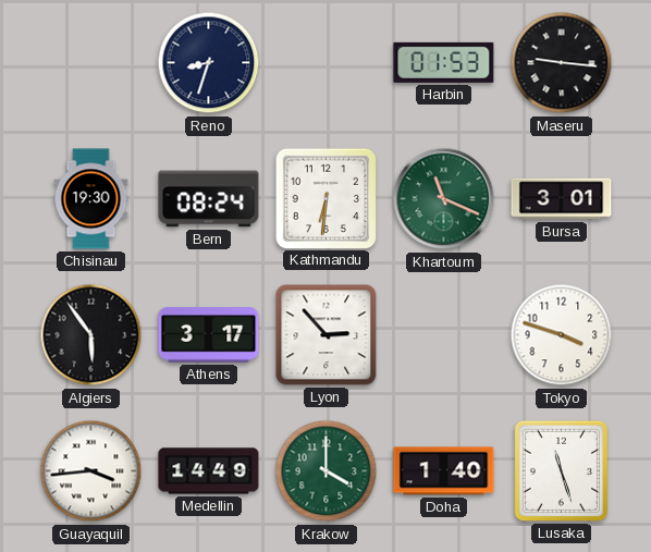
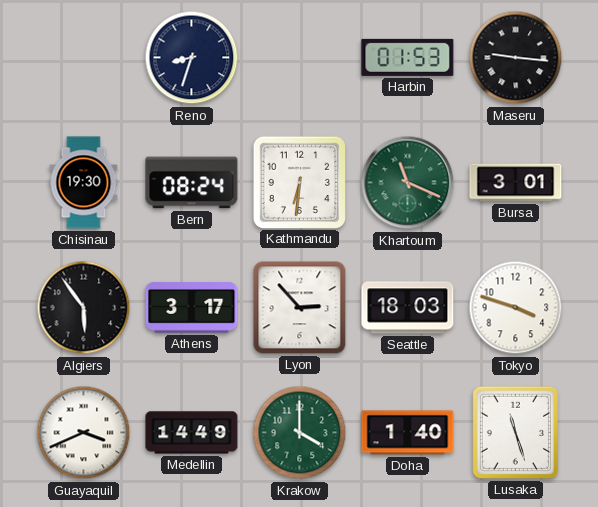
Seattle: none -> 18:03 (408, 308)
Guayaquil: 3:44 -> 3:41 (84, 433)
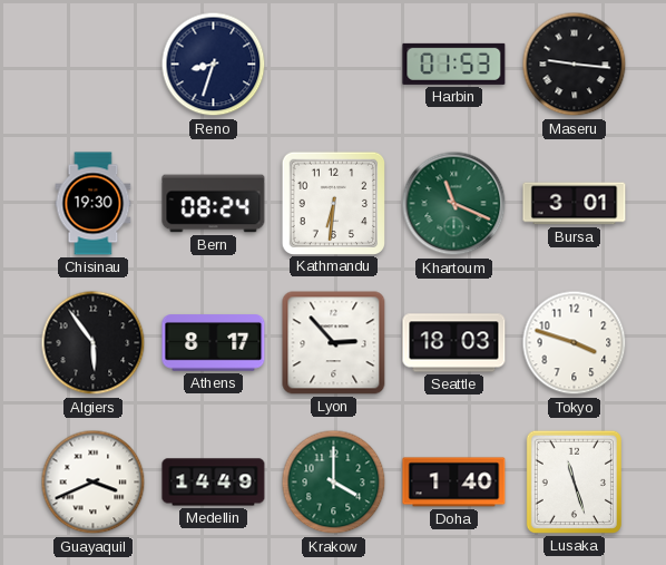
Athens: 3:17 -> 8:17 (214, 343)
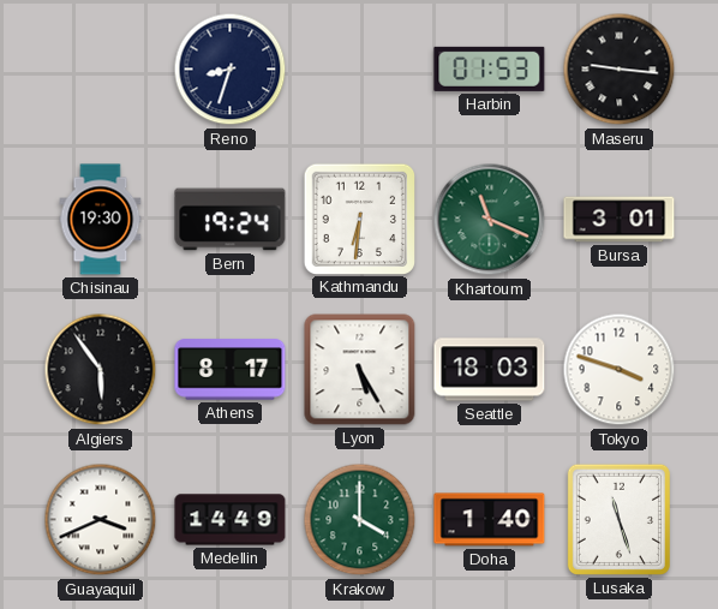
Bern: 08:24 -> 19:24 (231, 220)
Lyon: 2:53 -> 5:25 (360, 370)
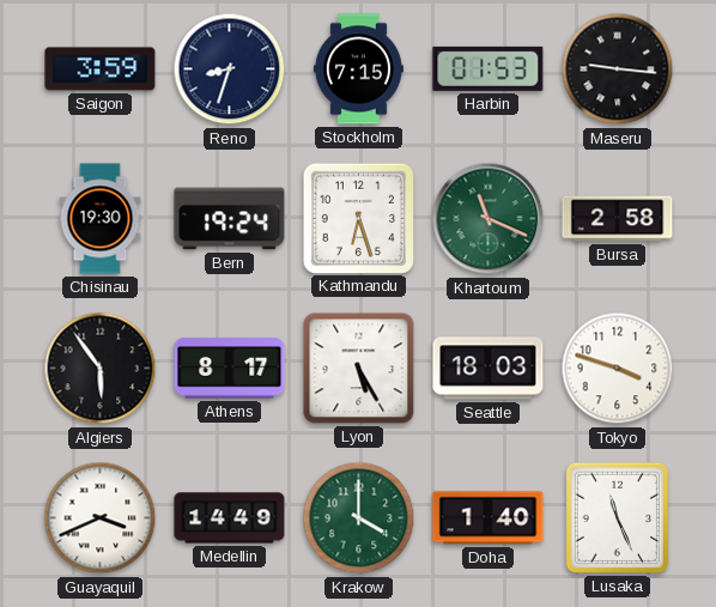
Saigon: none -> 3:59 (101, 69)
Stockholm: none -> 7:15 (358, 69)
Kathmandu: 6:31 -> 6:27 (358, 218)
Bursa: 3:01 -> 2:58 (618, 219)
Lusaka: 11:27 -> 11:26 (617, 517)
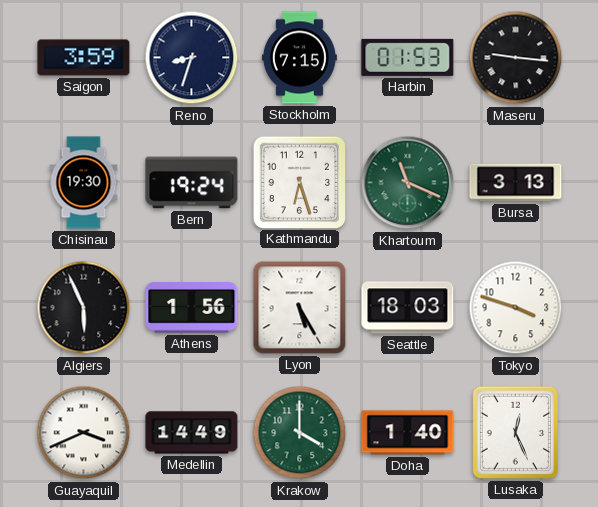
Bursa: 2:58 -> 3:13 (516, 183)
Algiers: 5:54 -> 5:56 (84, 308)
Athens: 8:17 -> 1:56 (192, 308)
Lusaka: 11:26 -> 12:26 (515, 432)
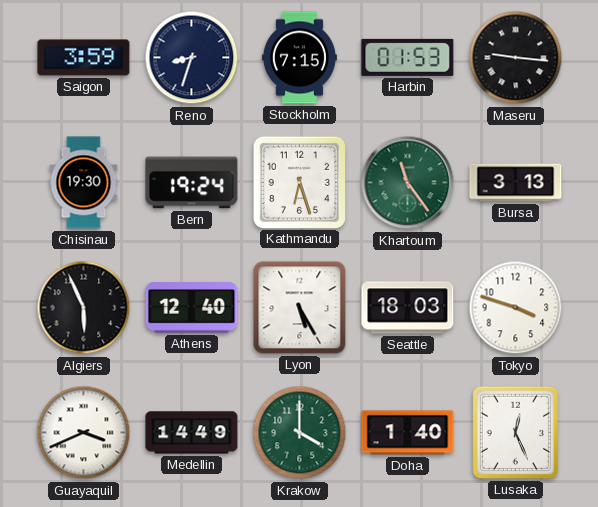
Khartoum: 11:19 -> 11:24 (408, 183)
Athens: 1:56 -> 12:40 (192, 308)
